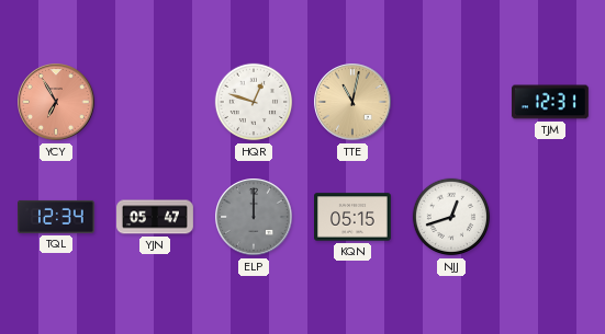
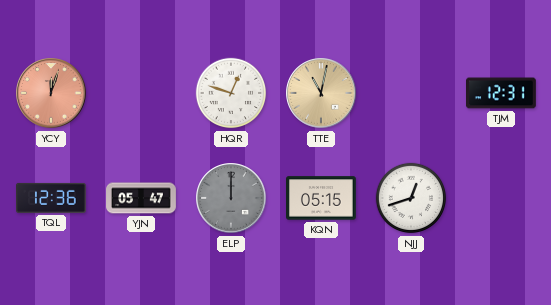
YCY: 6:55 -> 12:03 (51, 93)
TQL: 12:34 -> 12:36 (52, 198)
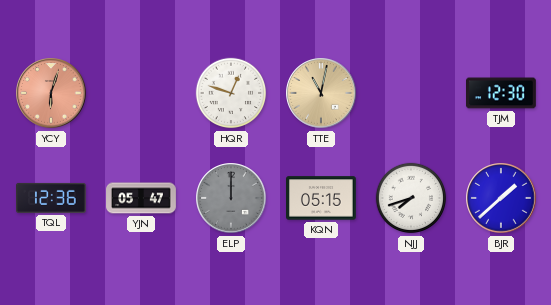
YCY: 12:03 -> 6:03 (51, 93)
TJM: 12:31 -> 12:30 (502, 93)
NJJ: 12:42 -> 7:42 (411, 198)
BJR: none -> 1:38 (501, 198)
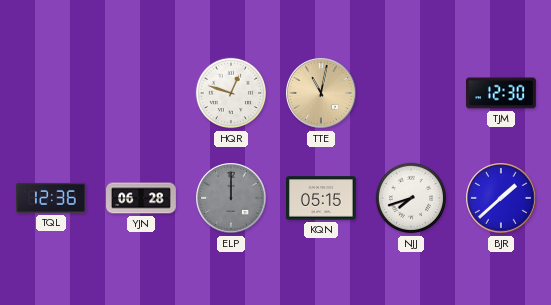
YCY: 6:03 -> none (51, 93)
YJN: 05:47 -> 06:28 (141, 198)
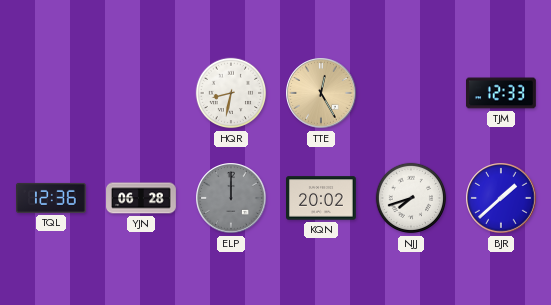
HQR: 12:48 -> 8:32 (231, 93)
TTE: 11:02 -> 12:25 (321, 93)
TJM: 12:30 -> 12:33 (502, 93)
KQN: 05:15 -> 20:02 (322, 198)
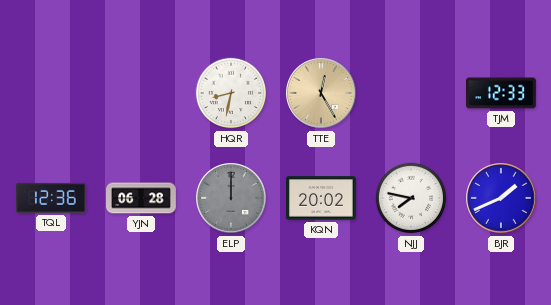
NJJ: 7:42 -> 7:47 (411, 198)
BJR: 1:38 -> 1:41 (501, 198)
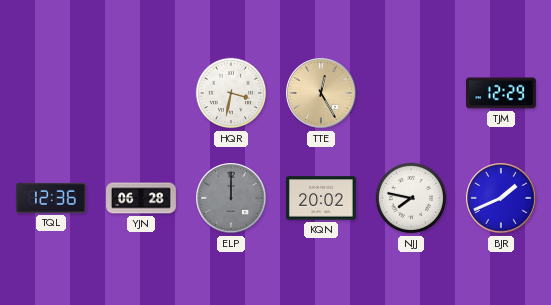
HQR: 8:32 -> 3:32 (231, 93)
TJM: 12:33 -> 12:29 (502, 93)
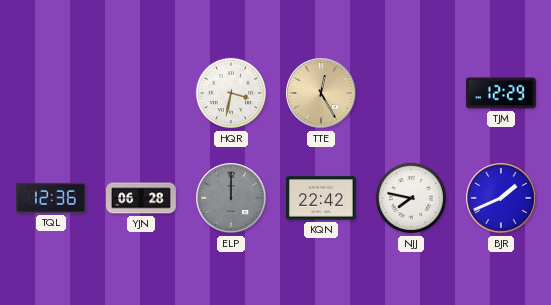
KQN: 20:02 -> 22:42 (322, 198)
